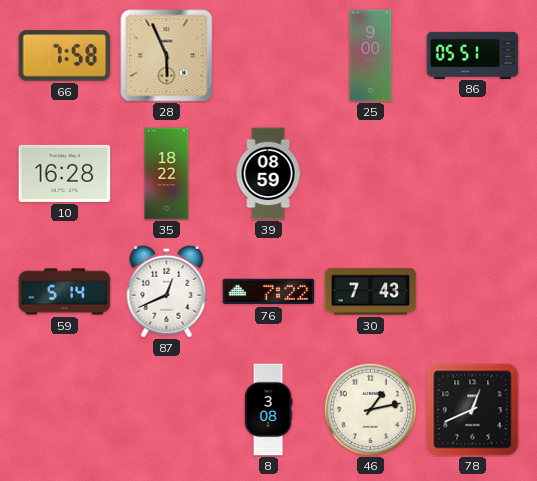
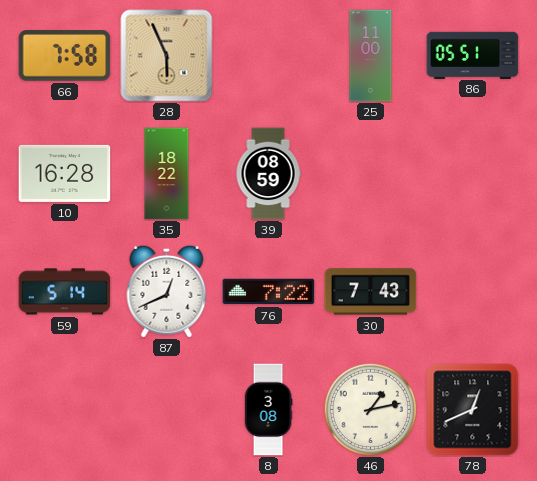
25: 9:00 -> 11:00 (371, 56)
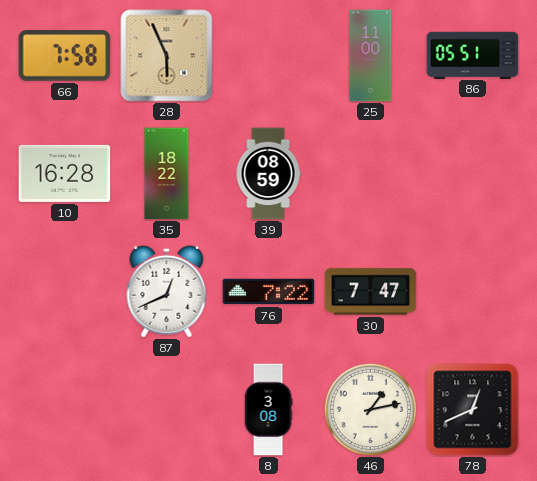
59: 5:14 -> none (65, 292)
30: 7:43 -> 7:47 (371, 292)
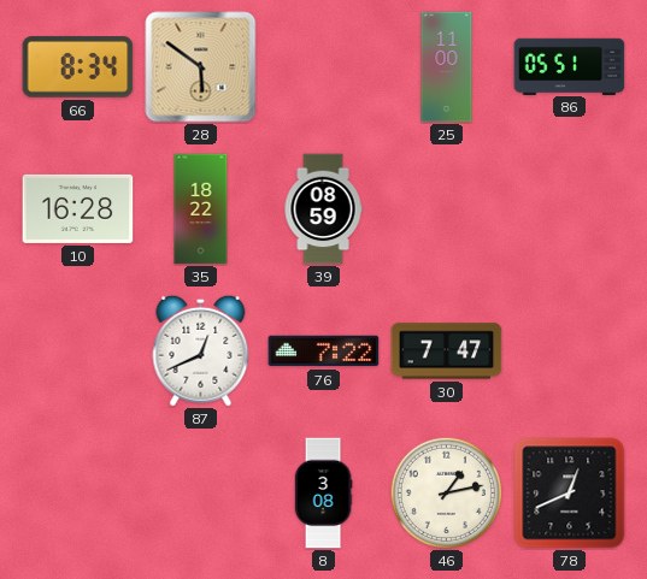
66: 7:58 -> 8:34 (78, 67)
28: 5:56 -> 5:51 (201, 67)
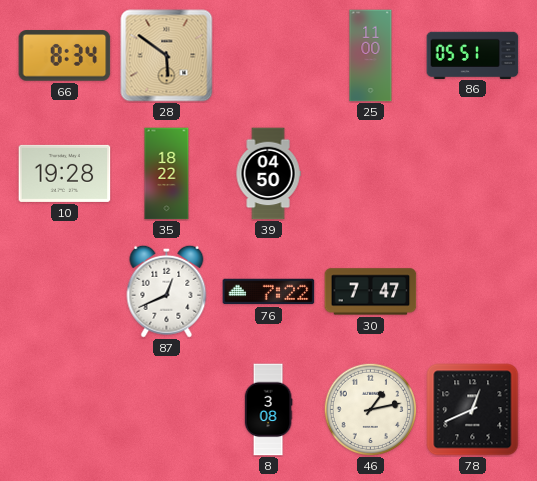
10: 16:28 -> 19:28 (65, 173)
39: 08:59 -> 04:50 (268, 174)
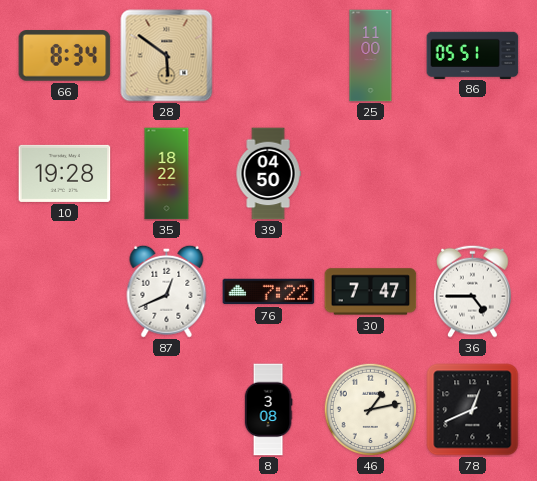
36: none -> 4:45 (473, 291)
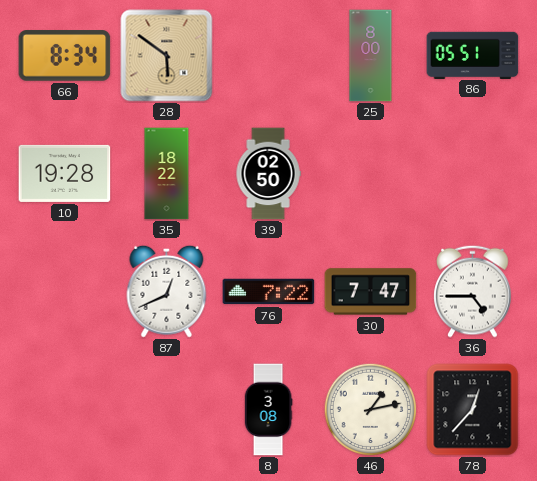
25: 11:00 -> 8:00 (371, 56)
39: 04:50 -> 02:50 (268, 174)
78: 12:41 -> 12:37 (473, 410)
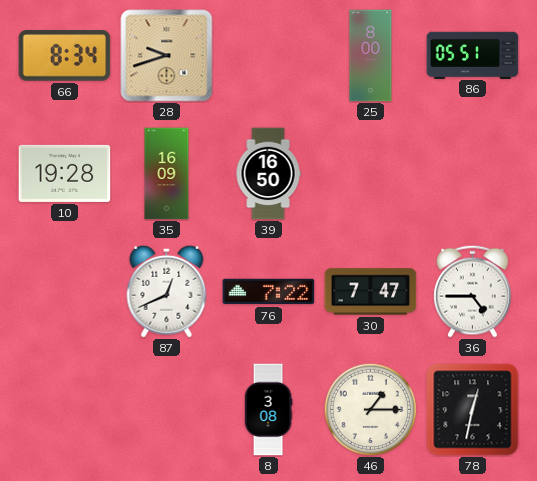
28: 5:51 -> 9:42 (167, 56)
35: 18:22 -> 16:09 (167, 174)
39: 02:50 -> 16:50 (268, 174)
46: 1:13 -> 1:15 (370, 409)
78: 12:37 -> 12:32 (473, 410)
